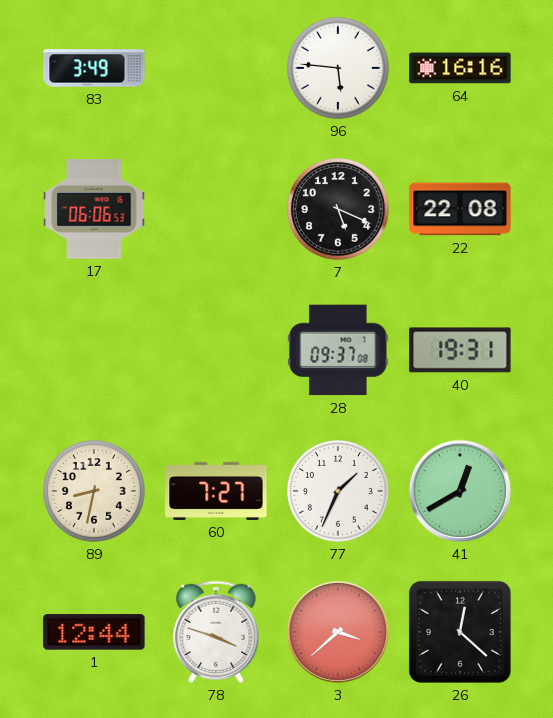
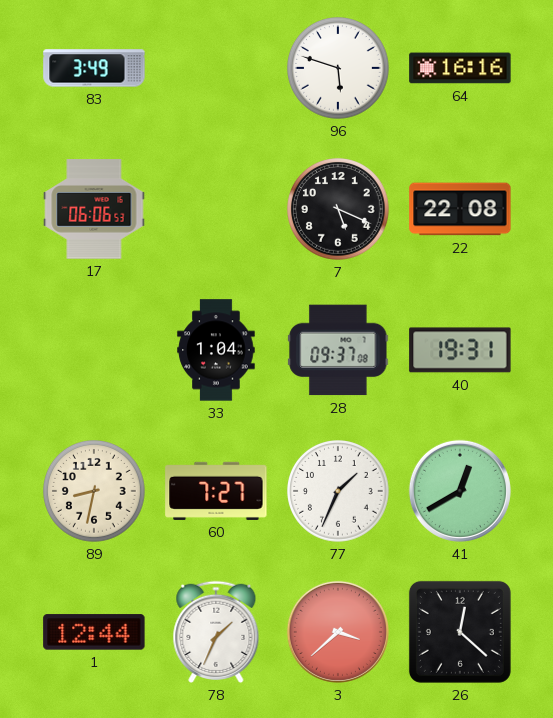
96: 5:46 -> 5:48 (339, 69)
33: none -> 1:04 (216, 350)
78: 3:48 -> 1:34 (216, 632)
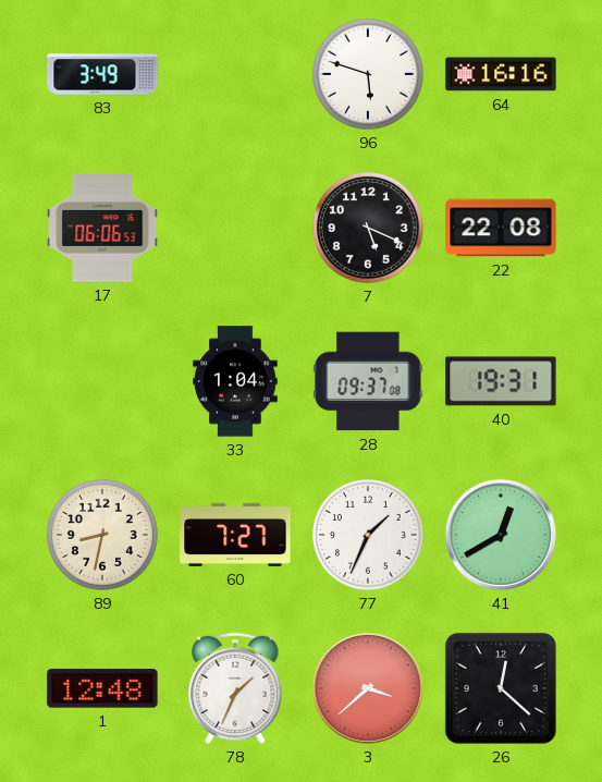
1: 12:44 -> 12:48 (102, 688)
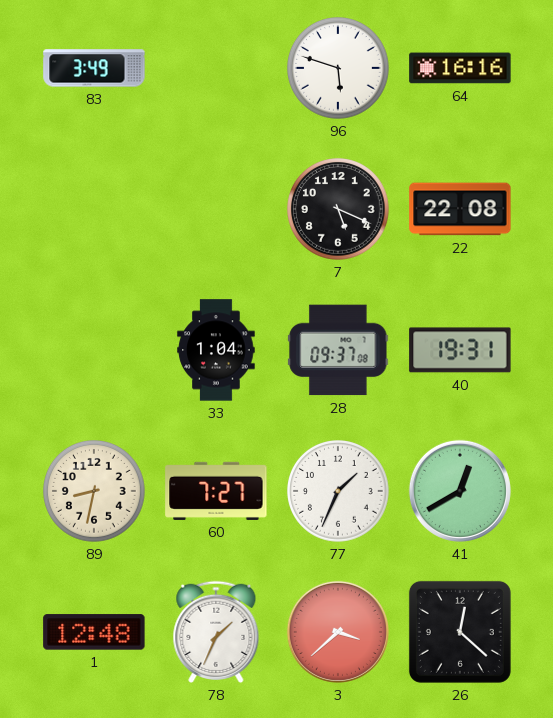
17: 06:06 -> none (102, 228)
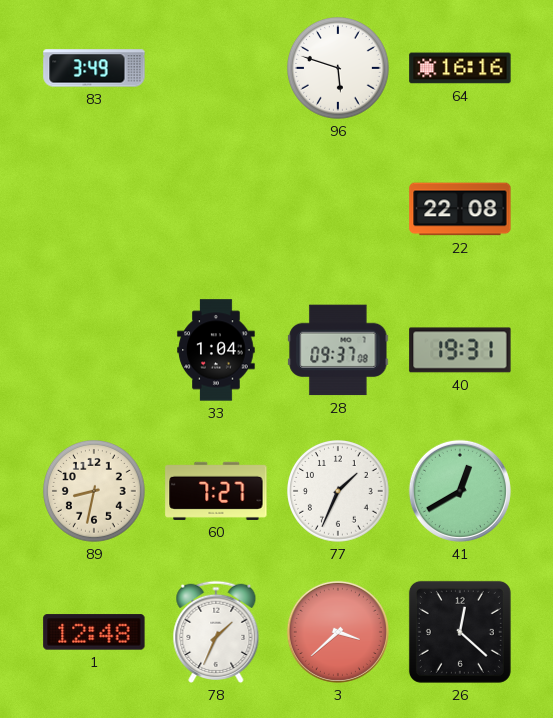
7: 5:19 -> none (339, 210)
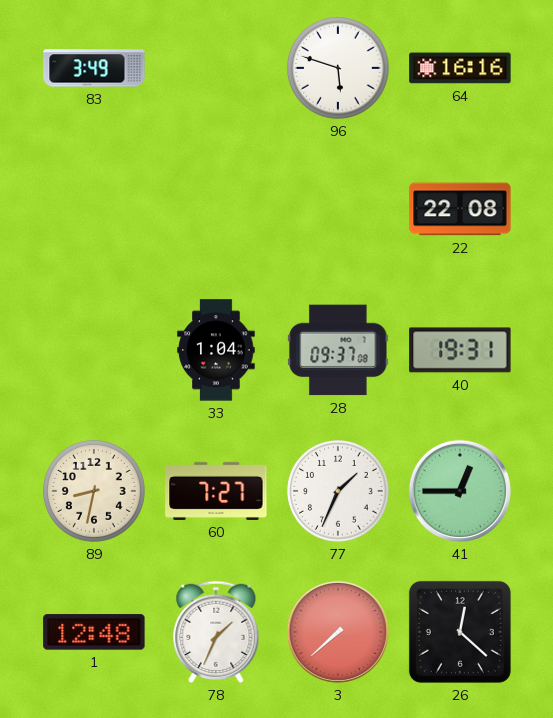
41: 12:40 -> 12:45 (460, 491)
3: 3:38 -> 7:38 (338, 632)
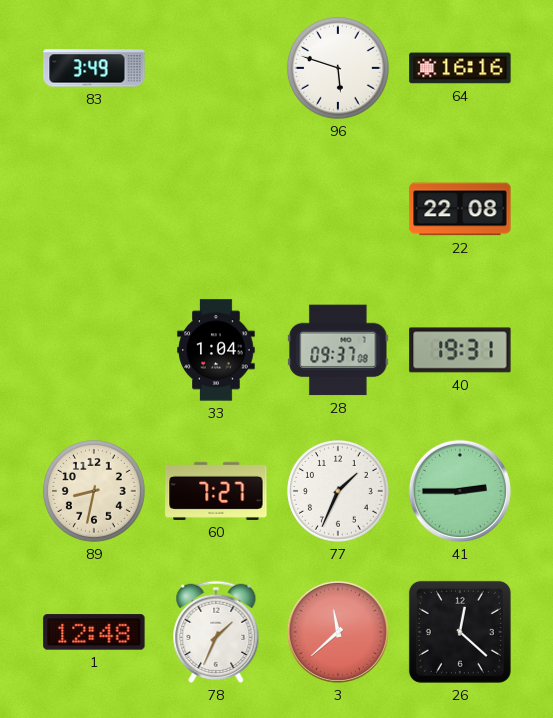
41: 12:45 -> 2:45 (460, 491)
3: 7:38 -> 11:38 (338, 632)
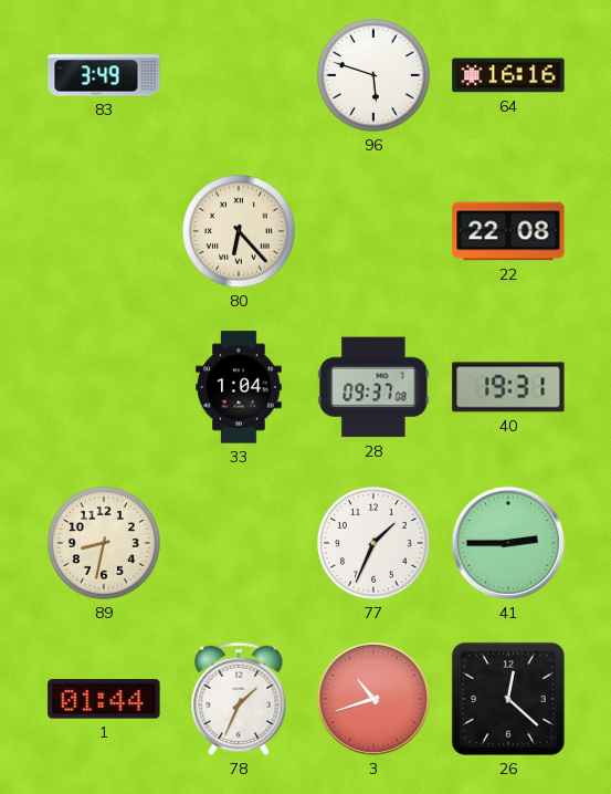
80: none -> 6:23 (240, 232)
60: 7:27 -> none (216, 491)
1: 12:48 -> 01:44 (104, 699)
3: 11:38 -> 10:42 (373, 699)
